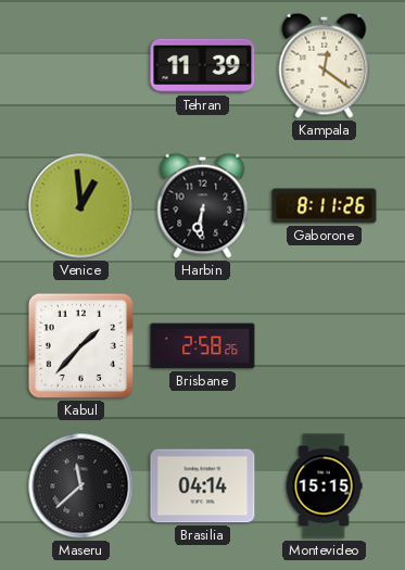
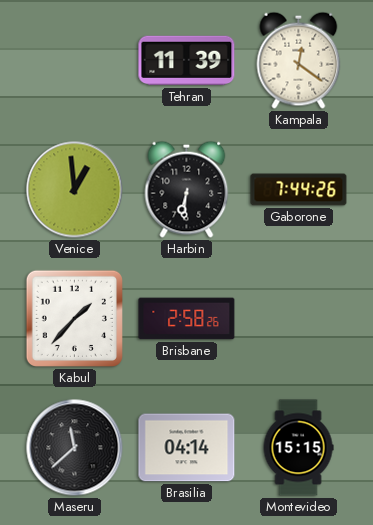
Gaborone: 8:11 -> 7:44 (299, 190)
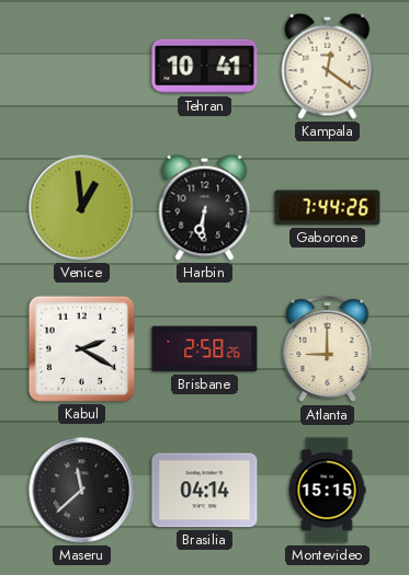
Tehran: 11:39 -> 10:41 (205, 67)
Kabul: 1:37 -> 2:20 (81, 348)
Atlanta: none -> 9:00 (328, 349)
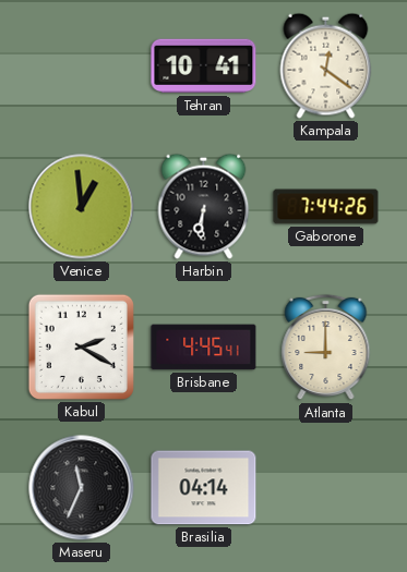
Brisbane: 2:58 -> 4:45 (204, 348)
Maseru: 11:38 -> 11:34 (82, 488)
Montevideo: 15:15 -> none (327, 491)
